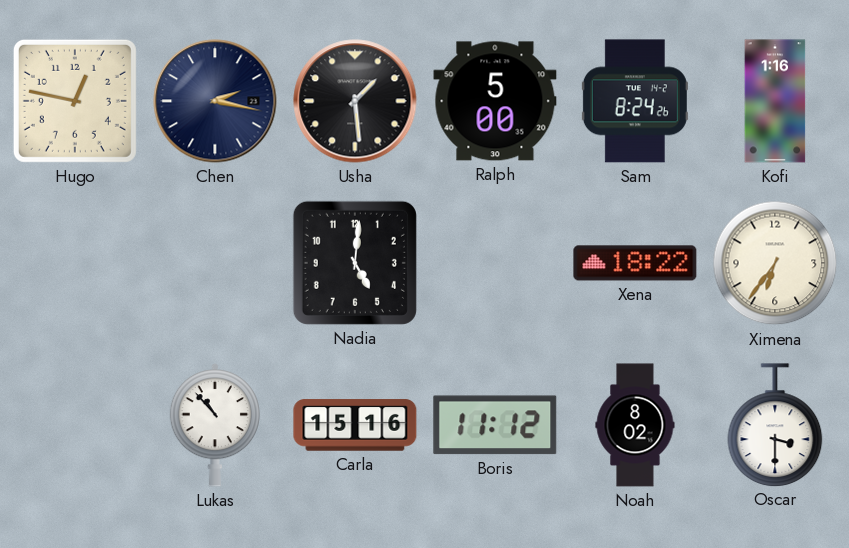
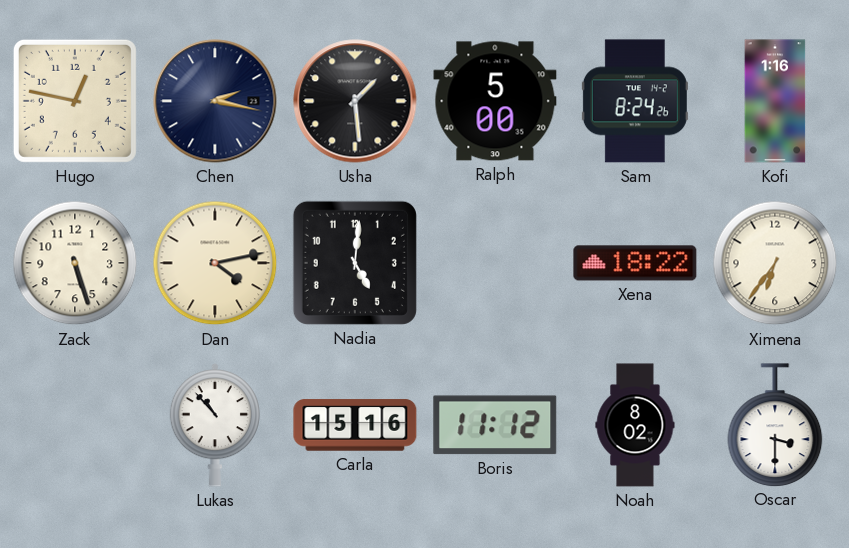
Zack: none -> 5:27 (75, 263)
Dan: none -> 4:13 (215, 263)
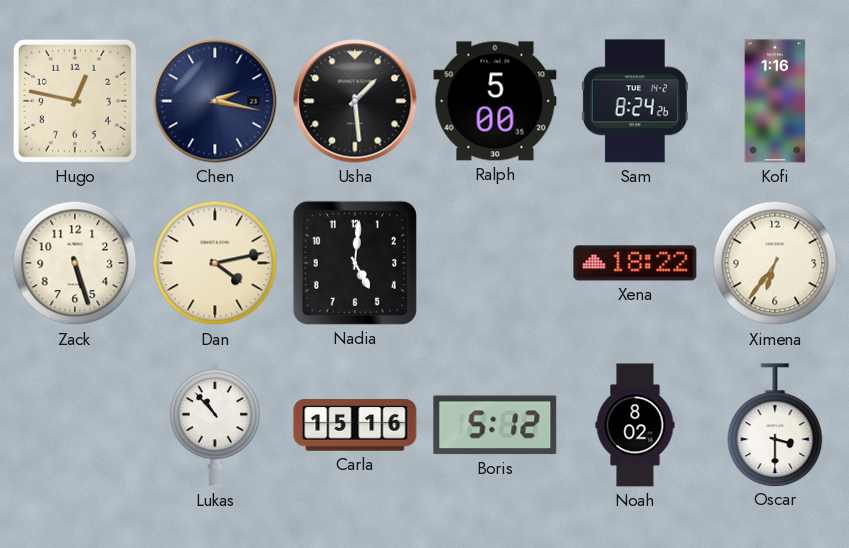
Boris: 11:12 -> 5:12 (495, 425)
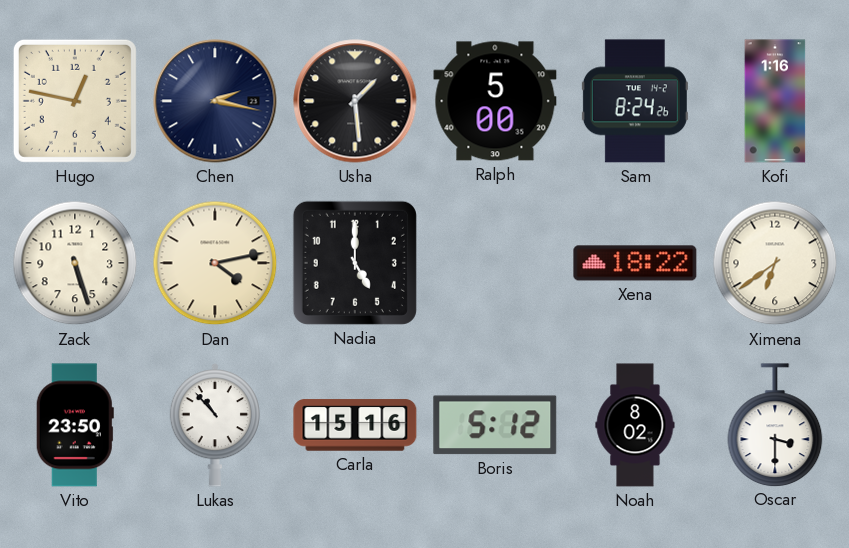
Nadia: 5:01 -> 5:00 (355, 263)
Ximena: 6:36 -> 6:39 (775, 263)
Vito: none -> 23:50 (75, 425)
